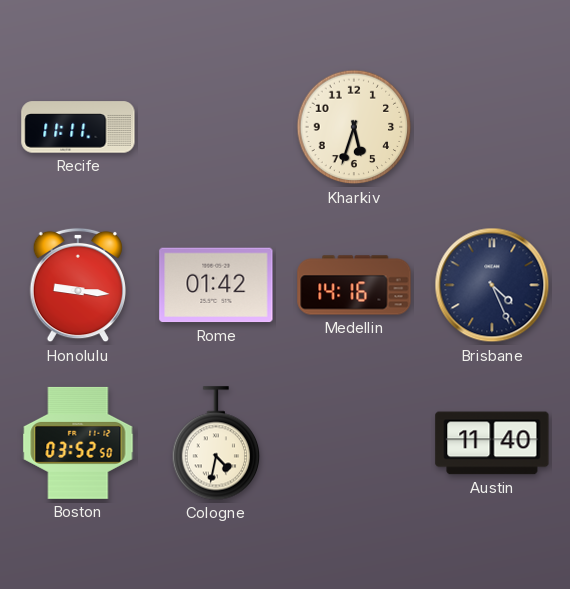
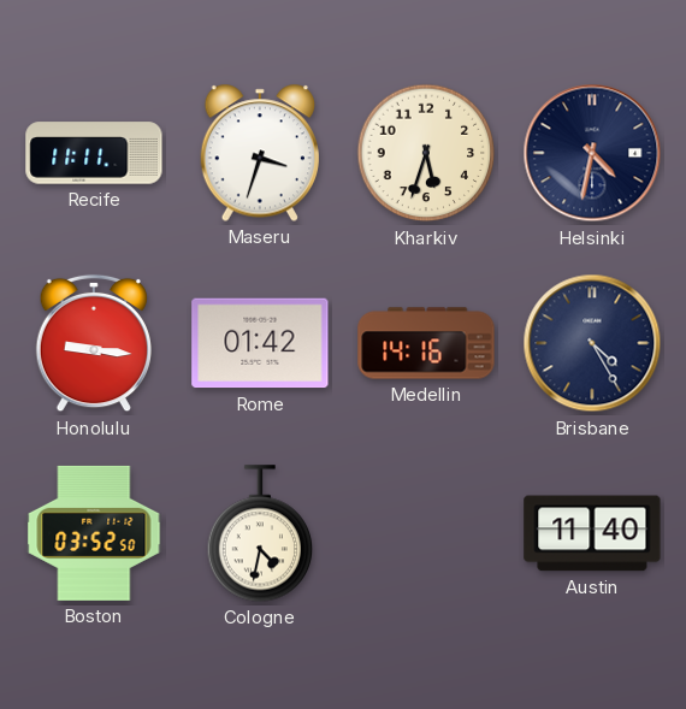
Maseru: none -> 3:33 (259, 153)
Helsinki: none -> 4:32 (592, 153)
Brisbane: 4:26 -> 4:25 (592, 343)
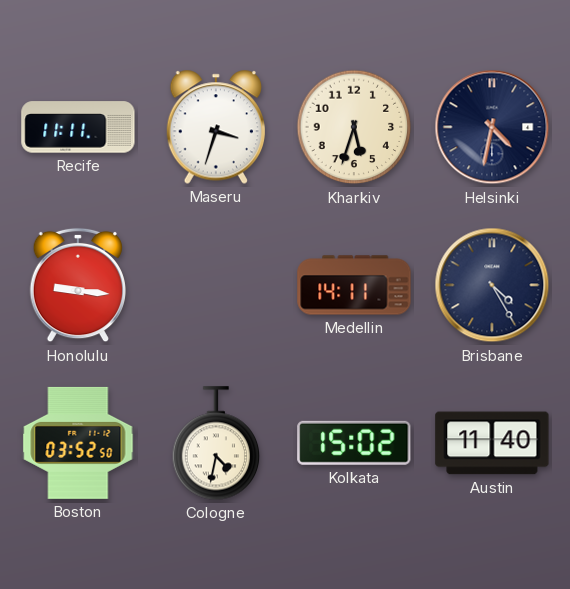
Rome: 01:42 -> none (260, 343)
Medellin: 14:16 -> 14:11 (354, 285)
Kolkata: none -> 15:02 (354, 443)
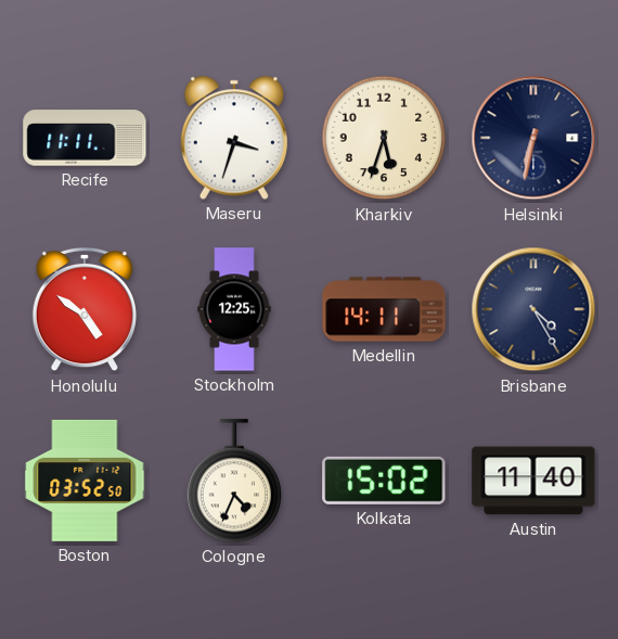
Helsinki: 4:32 -> 6:32 (533, 138)
Honolulu: 9:16 -> 4:51 (83, 309)
Stockholm: none -> 12:25 (234, 309)
Cologne: 4:32 -> 4:34 (234, 481)
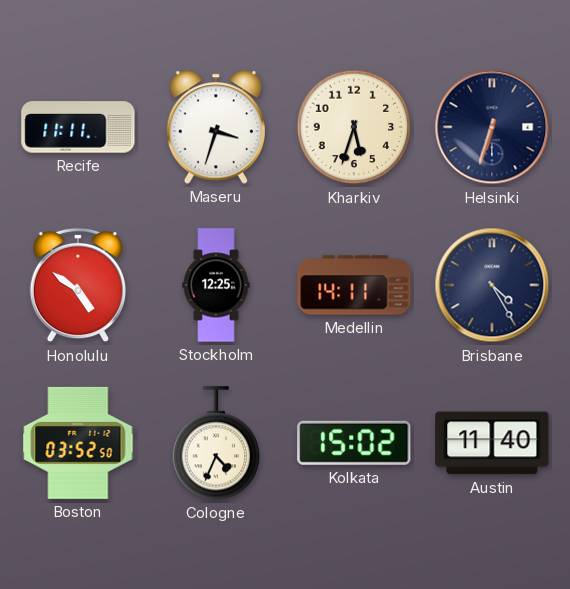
Helsinki: 6:32 -> 6:33 (492, 127)
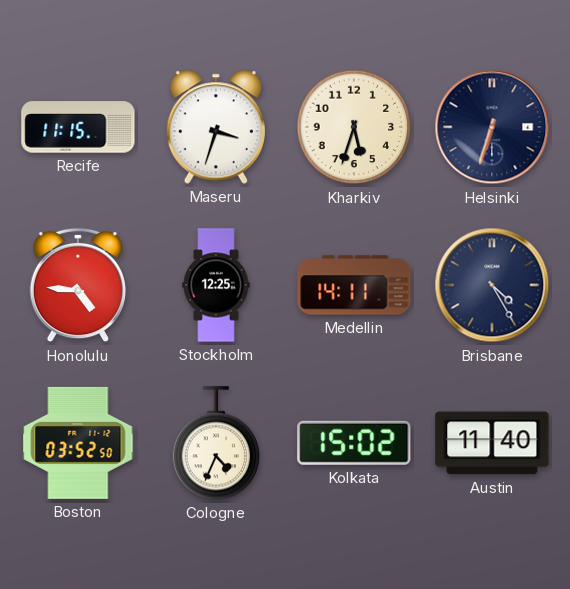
Recife: 11:11 -> 11:15 (78, 127)
Honolulu: 4:51 -> 4:46 (77, 285)
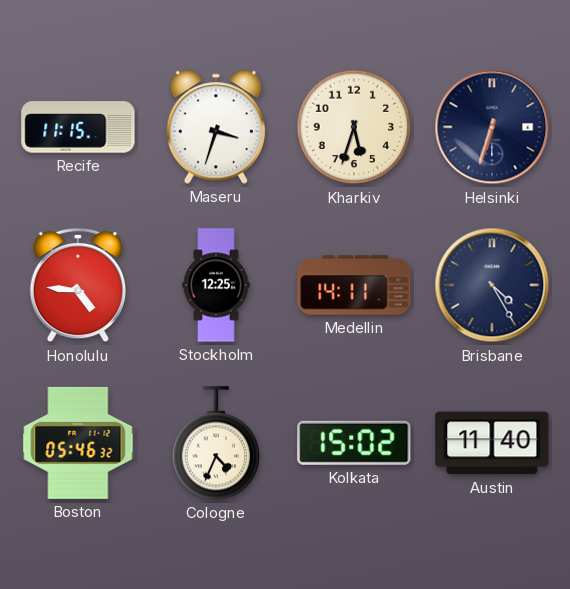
Boston: 03:52 -> 05:46 (78, 443)
